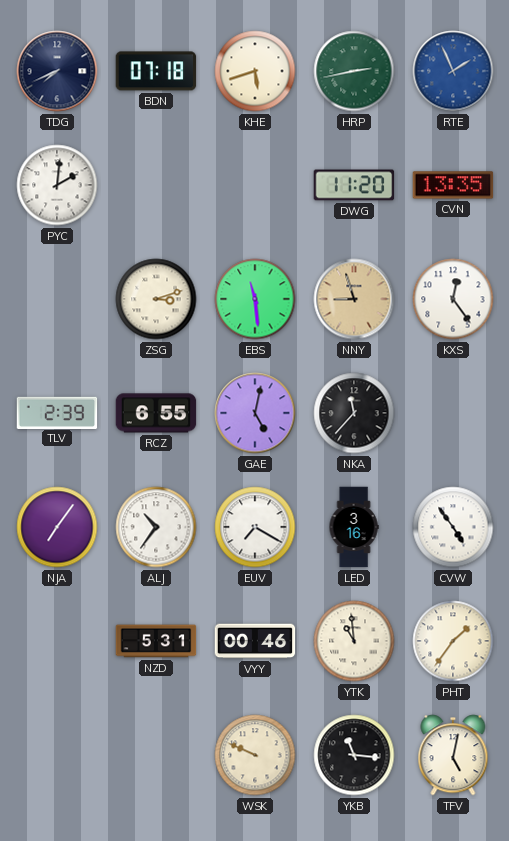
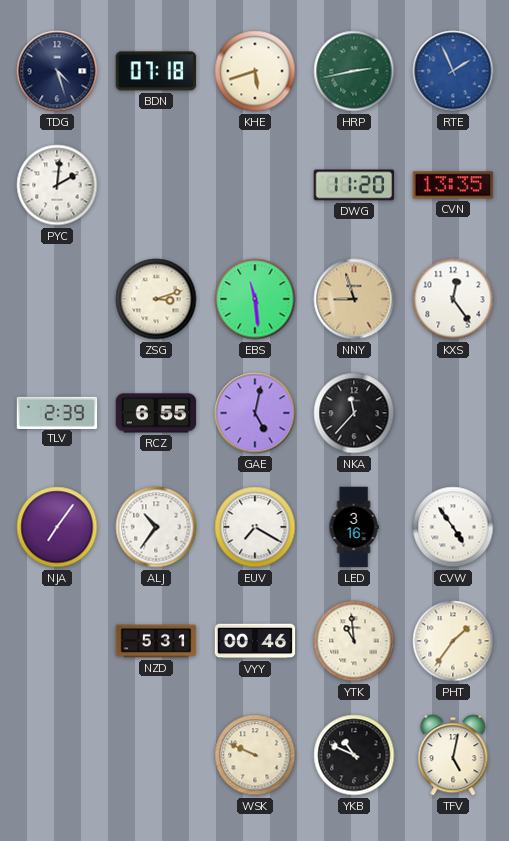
TDG: 7:41 -> 4:27 (57, 71)
YKB: 11:16 -> 10:49 (354, 755)
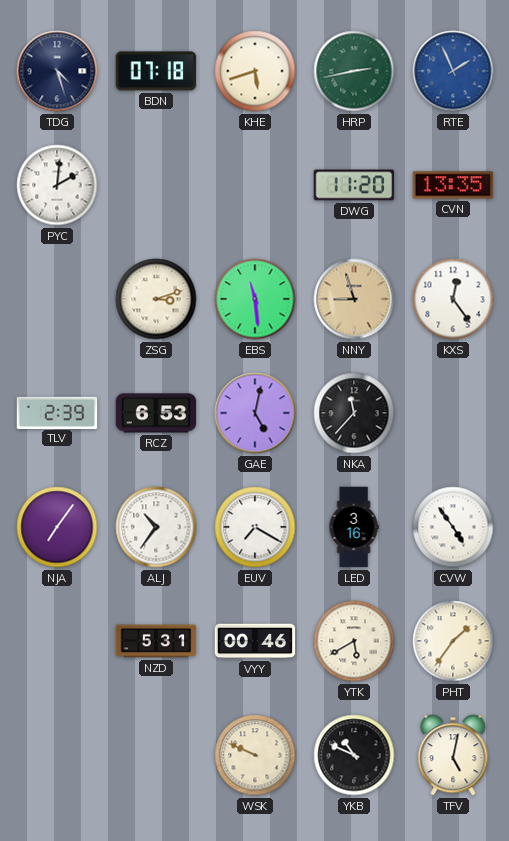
RCZ: 6:55 -> 6:53 (156, 413)
YTK: 10:59 -> 5:40 (354, 641)
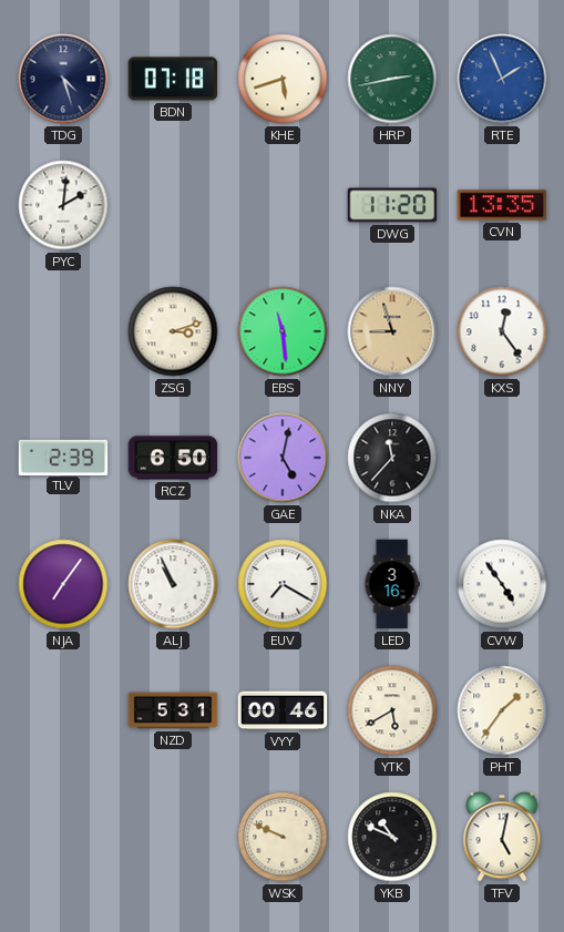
RCZ: 6:53 -> 6:50 (173, 458)
ALJ: 10:36 -> 10:56 (173, 584)
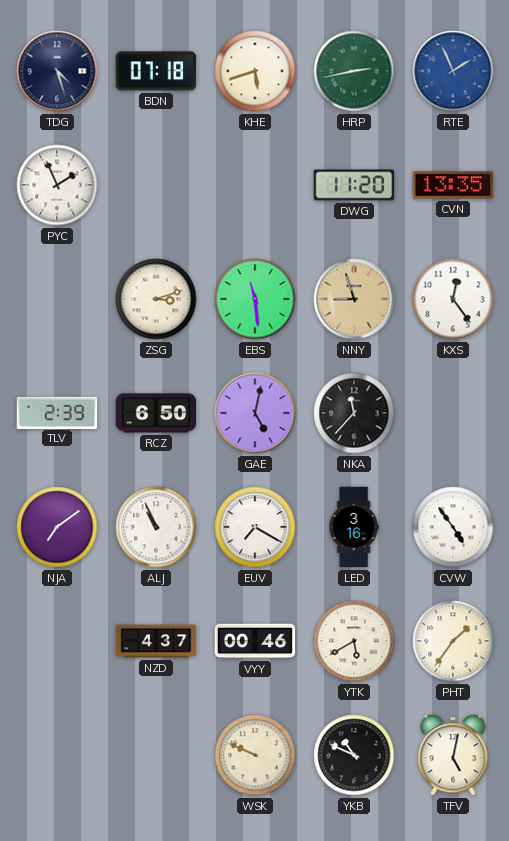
PYC: 2:01 -> 1:56 (57, 185)
NJA: 7:06 -> 7:09 (57, 527)
NZD: 5:31 -> 4:37 (156, 641)
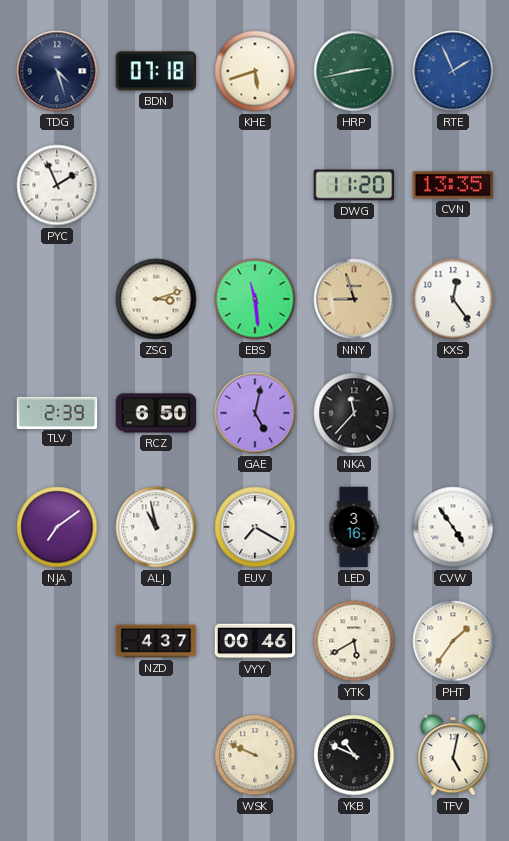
ALJ: 10:56 -> 10:58 (156, 527)
